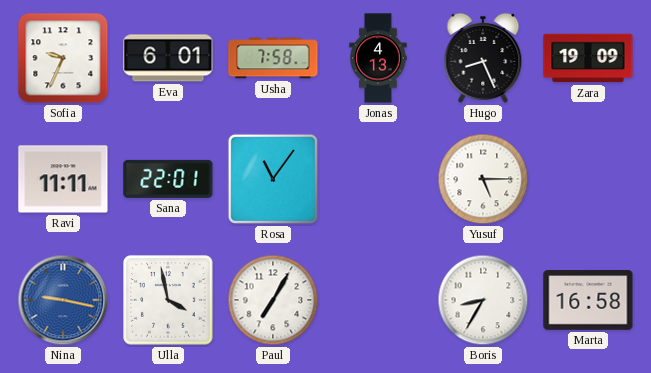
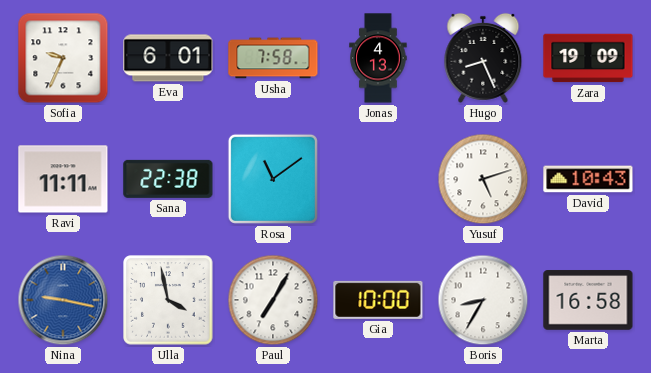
Sana: 22:01 -> 22:38 (168, 179)
Rosa: 11:06 -> 11:09 (273, 179)
Yusuf: 5:15 -> 5:12 (483, 179)
David: none -> 10:43 (588, 179)
Gia: none -> 10:00 (378, 300)
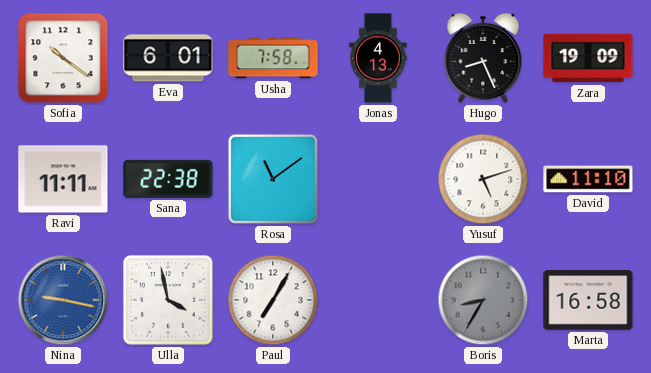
Sofia: 9:34 -> 10:21 (63, 58)
David: 10:43 -> 11:10 (588, 179)
Gia: 10:00 -> none (378, 300)
Boris dial: white -> grey (483, 300)
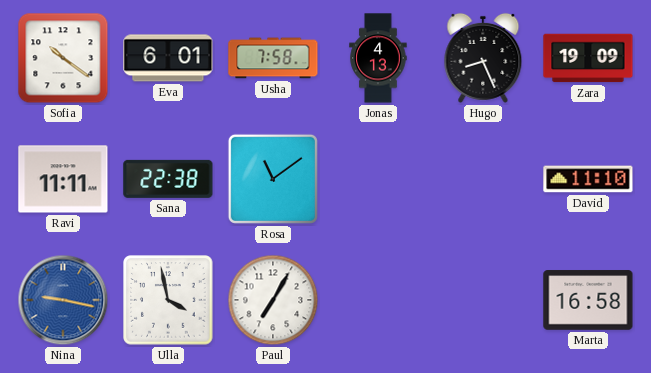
Yusuf: 5:12 -> none (483, 179)
Boris: 8:35 -> none (483, 300)
